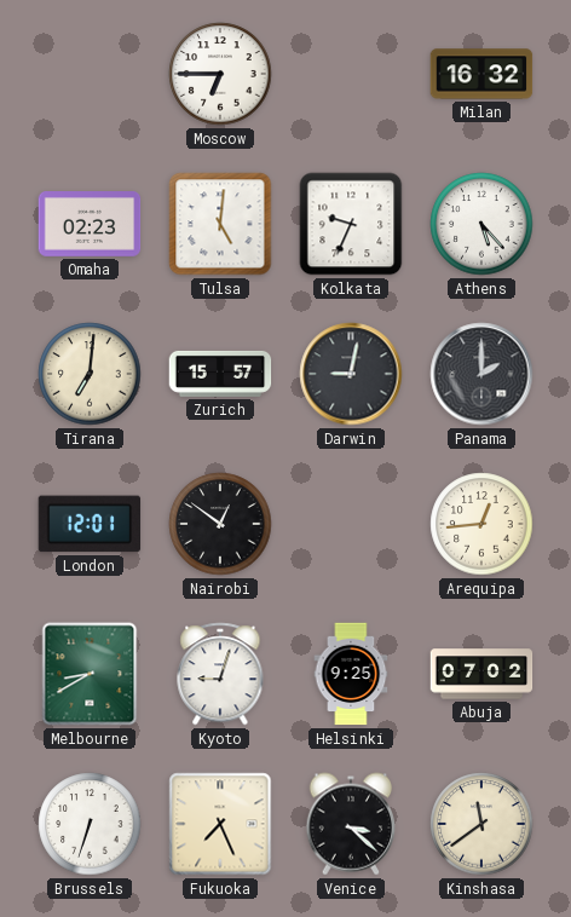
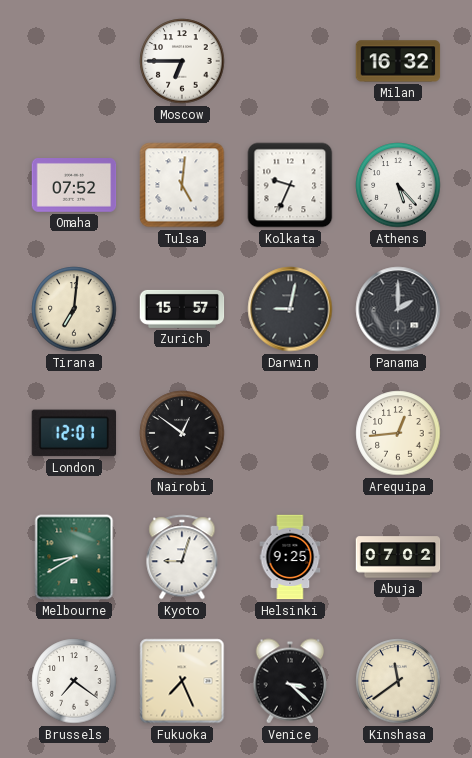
Omaha: 02:23 -> 07:52 (74, 186)
Brussels: 6:33 -> 7:21 (74, 681)
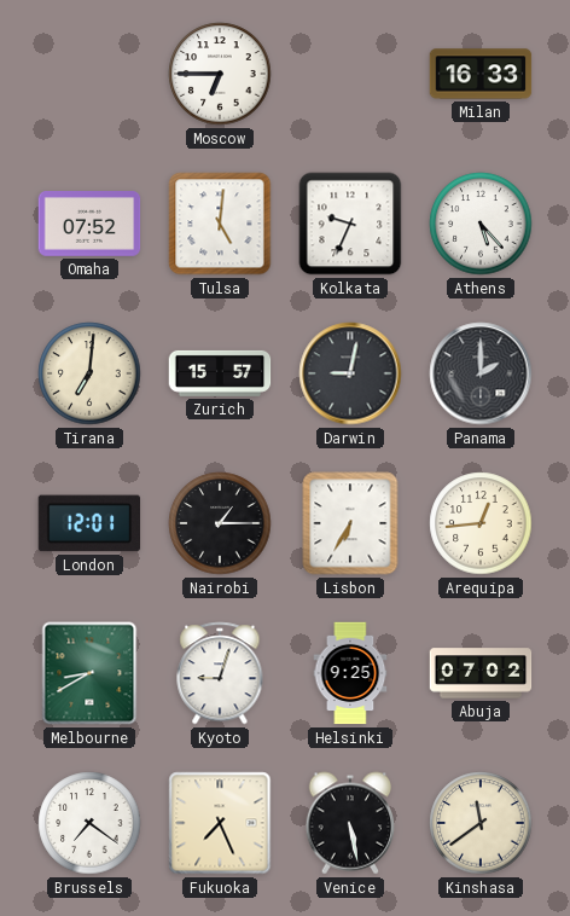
Milan: 16:32 -> 16:33 (481, 74)
Nairobi: 12:51 -> 1:15 (220, 523)
Lisbon: none -> 6:35 (350, 523)
Venice: 3:22 -> 5:28 (350, 823)
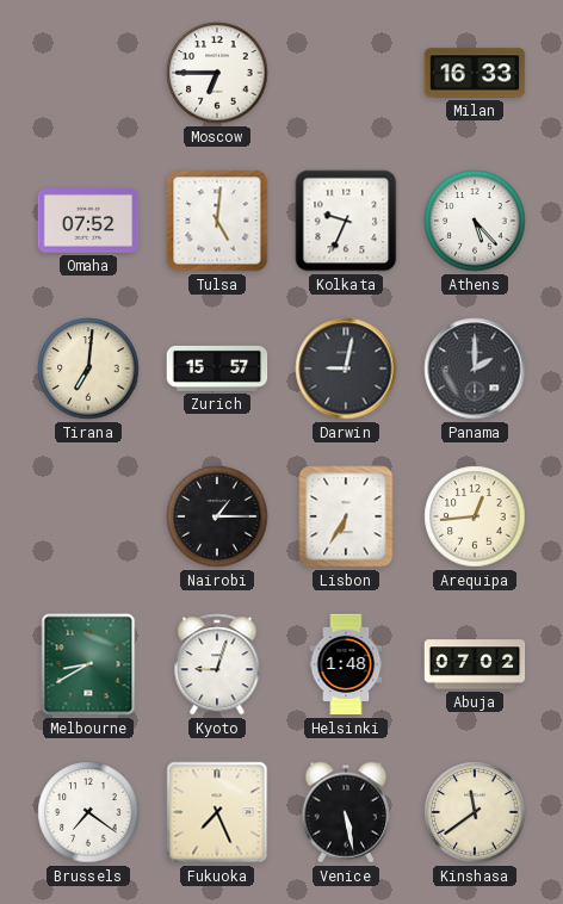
London: 12:01 -> none (89, 523)
Helsinki: 9:25 -> 1:48 (346, 664)
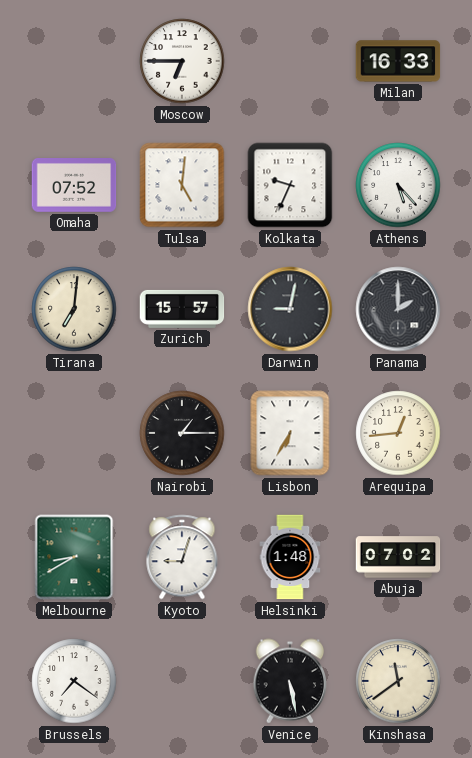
Fukuoka: 7:26 -> none (217, 812)
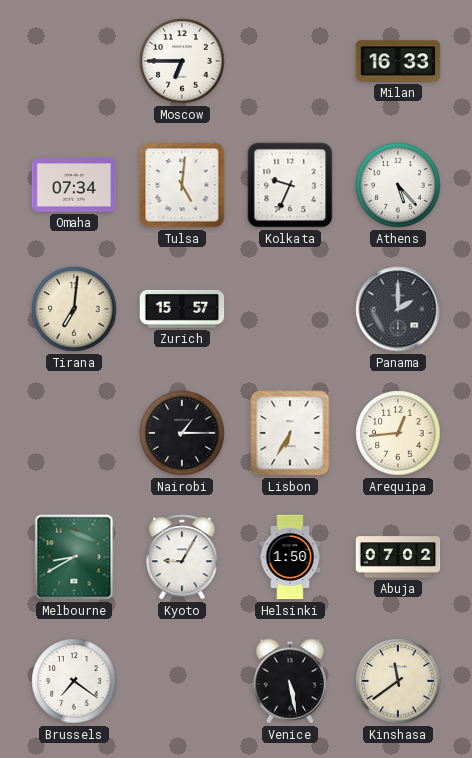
Omaha: 07:52 -> 07:34 (74, 186)
Darwin: 9:02 -> none (290, 309)
Kyoto: 9:03 -> 9:05 (182, 557)
Helsinki: 1:48 -> 1:50 (290, 557)
